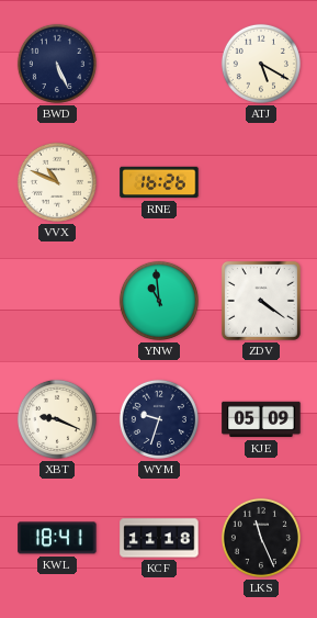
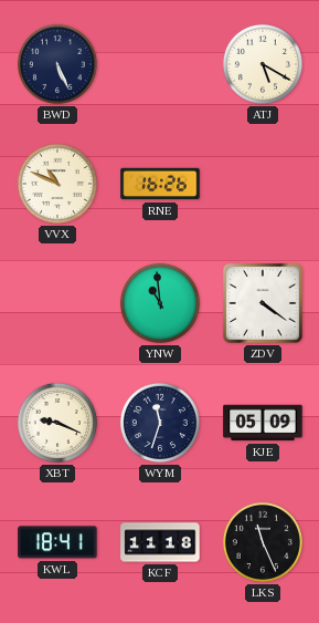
WYM: 9:33 -> 11:33 (160, 423)
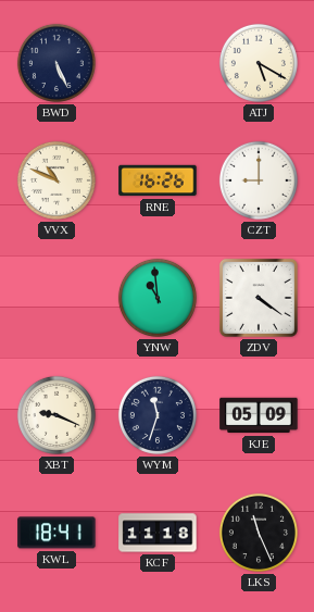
CZT: none -> 9:00 (259, 180)
